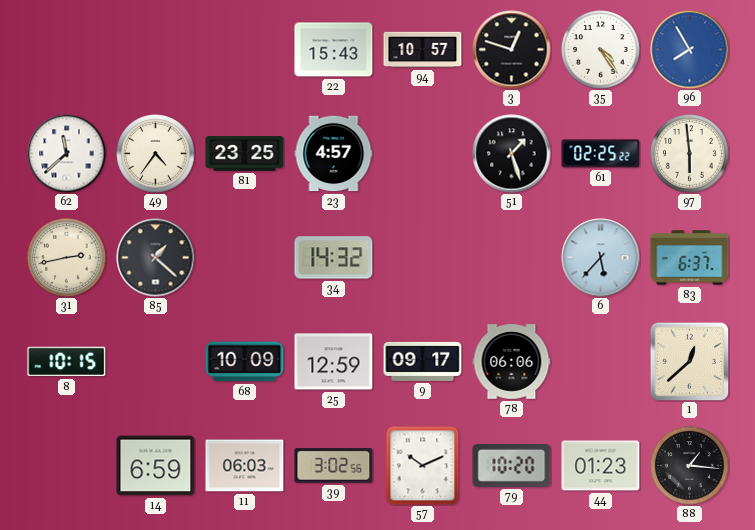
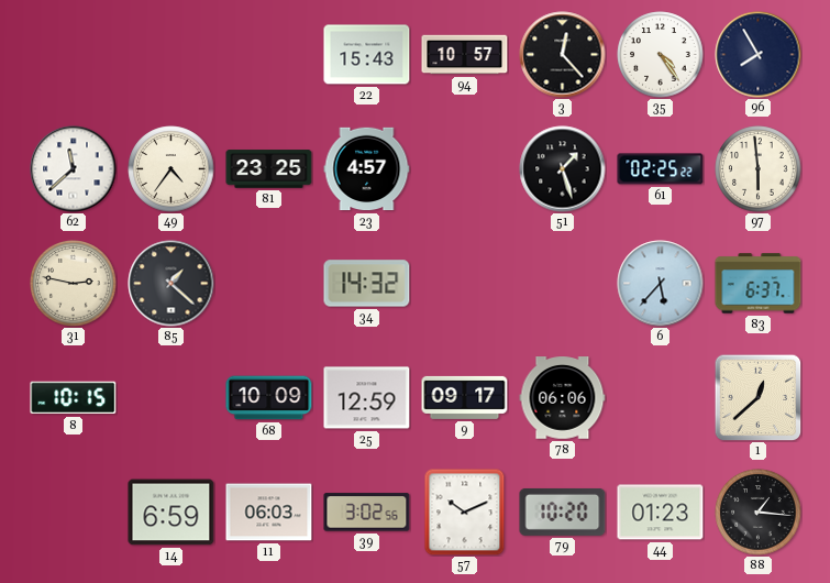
3: 12:48 -> 12:23 (563, 55)
96 dial: blue -> navy (759, 55)
31: 2:43 -> 2:47 (74, 284)
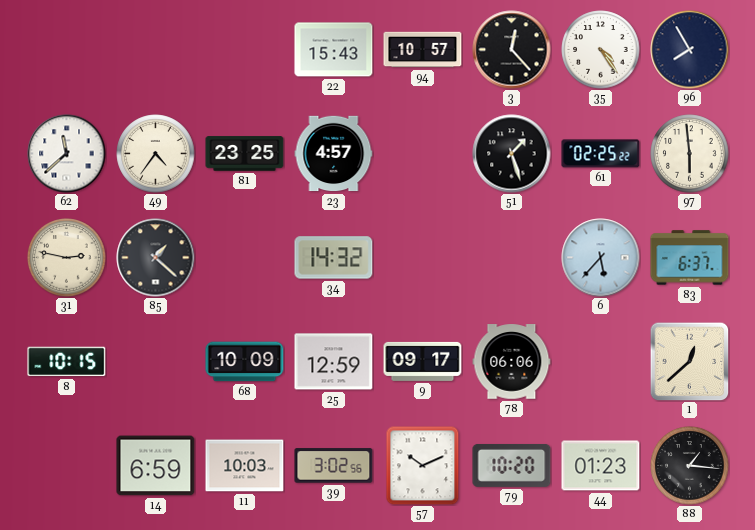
11: 06:03 -> 10:03 (245, 466)
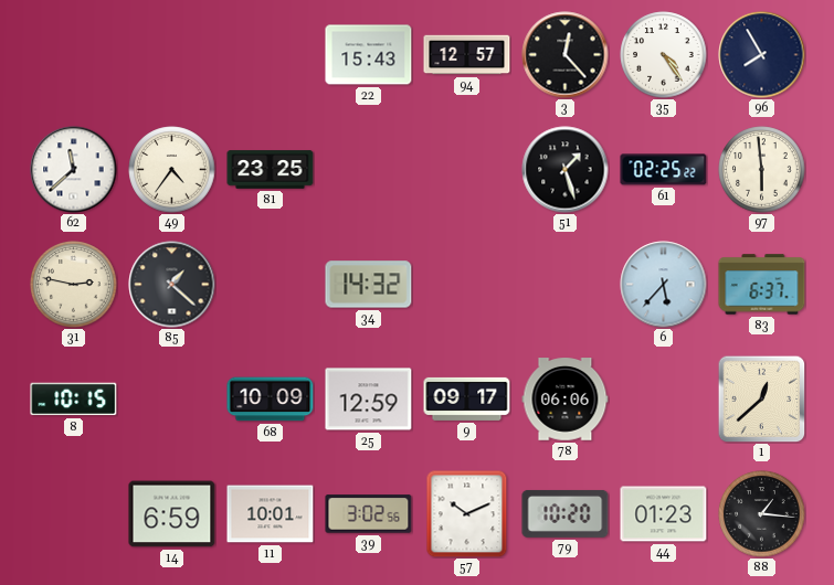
94: 10:57 -> 12:57 (467, 55)
23: 4:57 -> none (334, 154)
11: 10:03 -> 10:01 (271, 514)
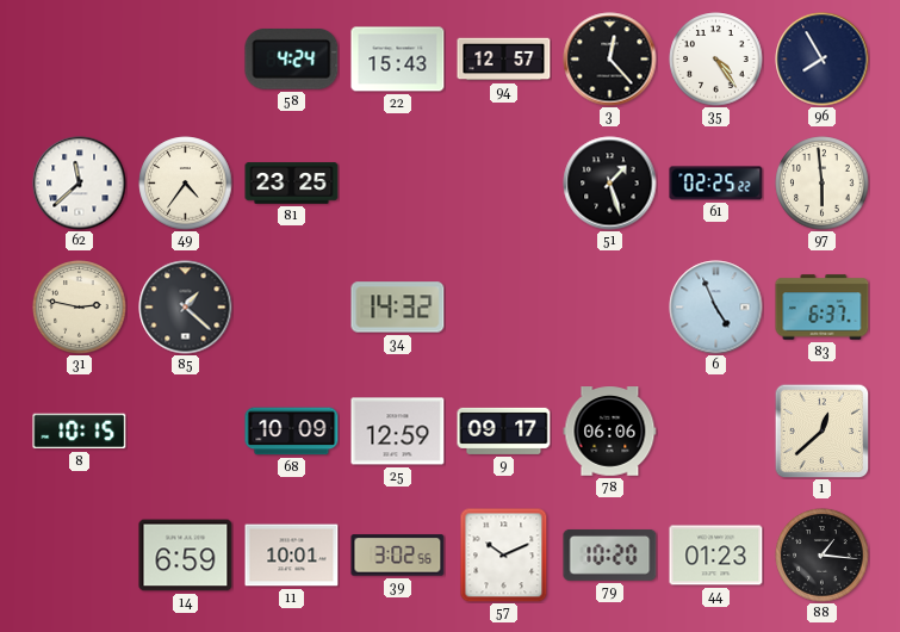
58: none -> 4:24 (292, 58)
6: 5:37 -> 4:56 (716, 308)
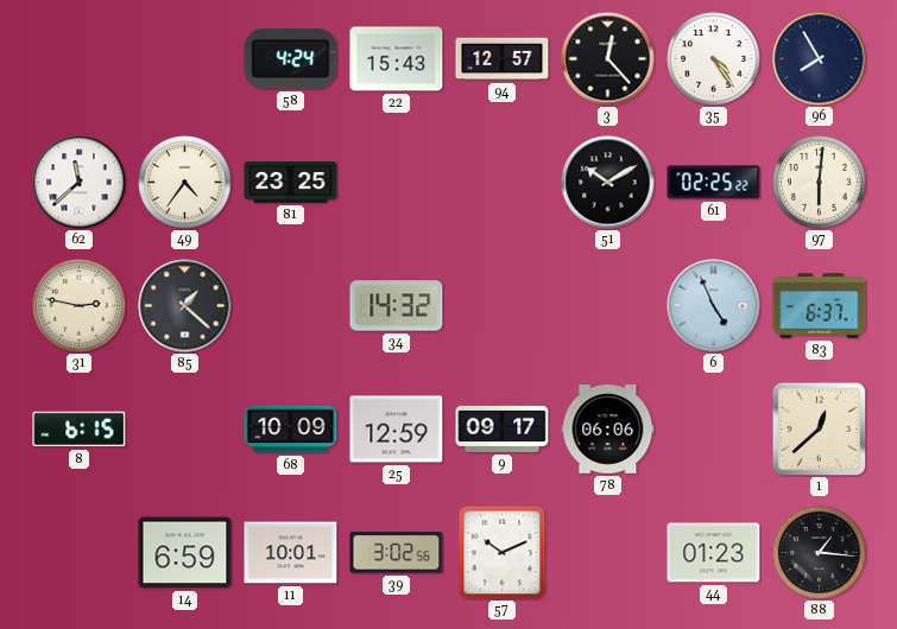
51: 1:27 -> 10:10 (608, 183)
97: 5:59 -> 6:01 (820, 183)
8: 10:15 -> 6:15 (80, 430)
79: 10:20 -> none (610, 554)
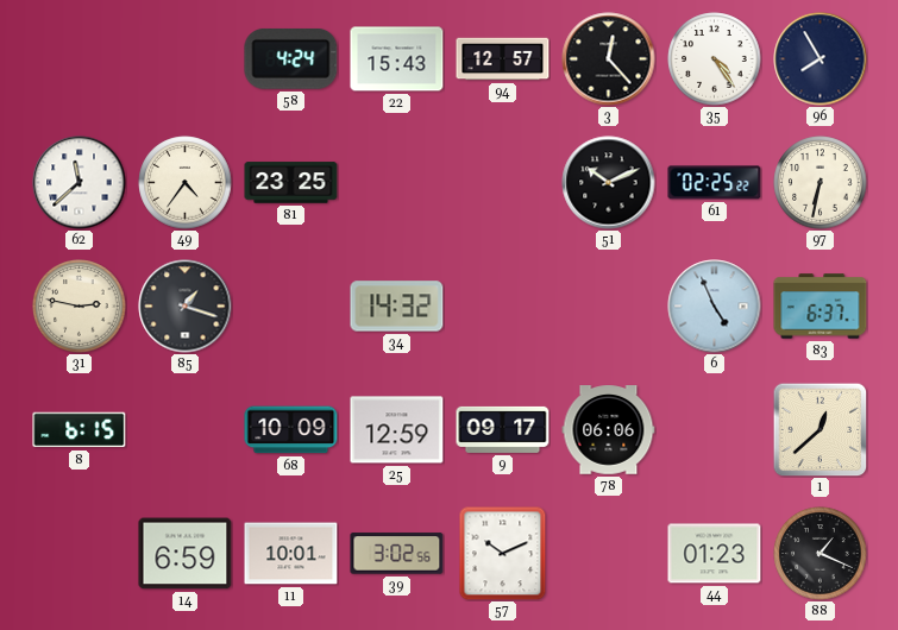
51: 10:10 -> 10:11 (609, 183)
97: 6:01 -> 6:32 (821, 183)
85: 1:22 -> 1:18 (186, 307)
88: 1:16 -> 1:19 (821, 554)
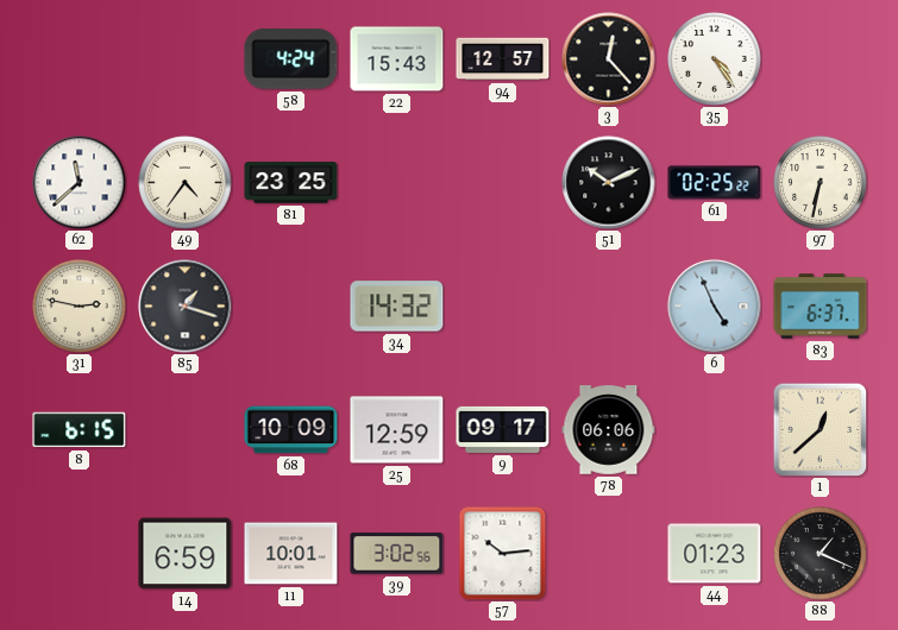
96: 7:55 -> none (821, 59)
57: 10:11 -> 10:14 (503, 554)
